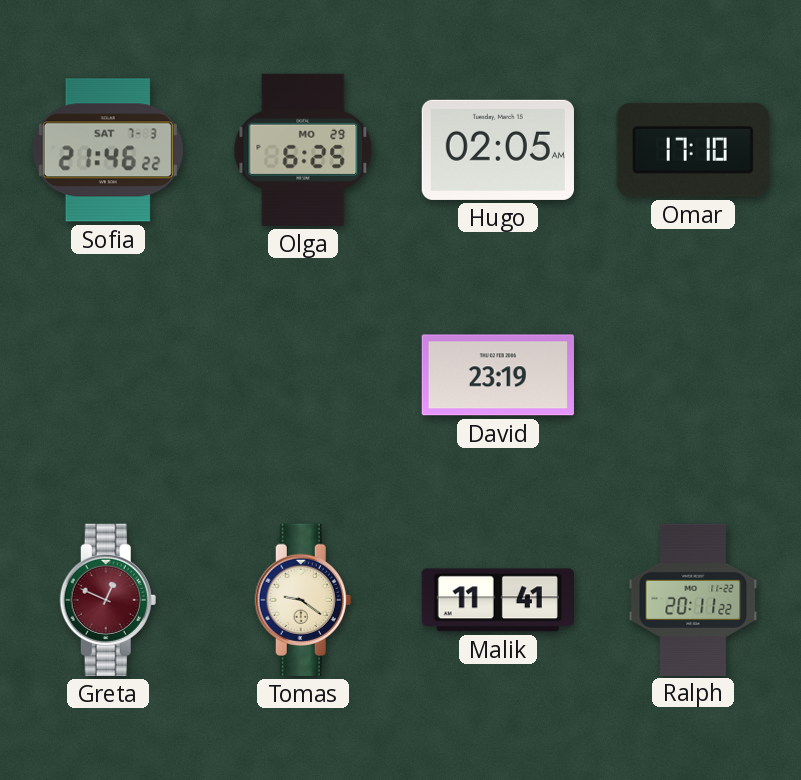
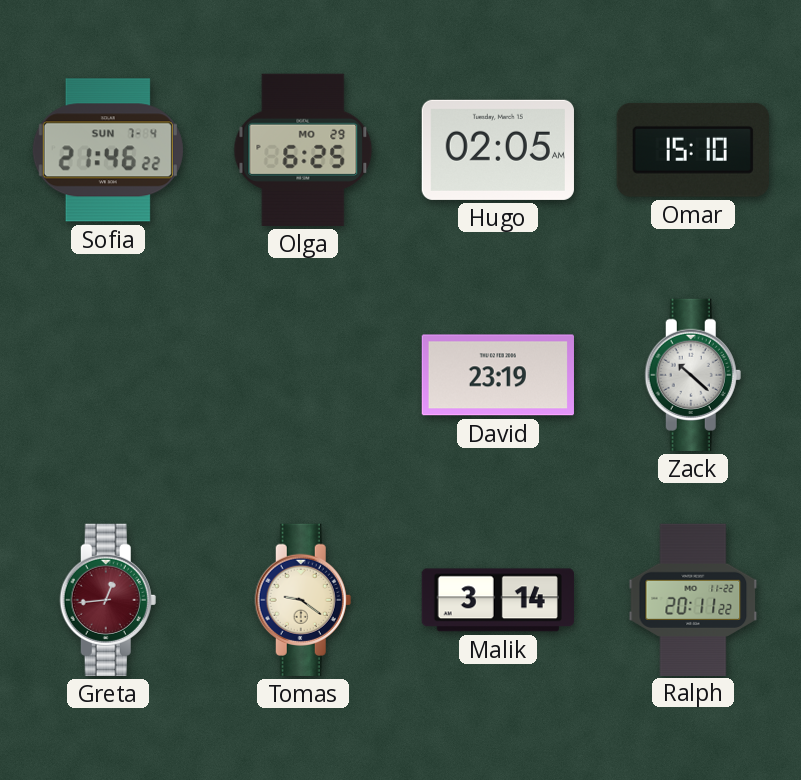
Sofia date: SAT 7-3 -> SUN 7-4 (108, 150)
Omar: 17:10 -> 15:10 (693, 150)
Zack: none -> 10:22 (693, 375)
Greta: 12:49 -> 12:44 (108, 600)
Malik: 11:41 -> 3:14 (498, 600)
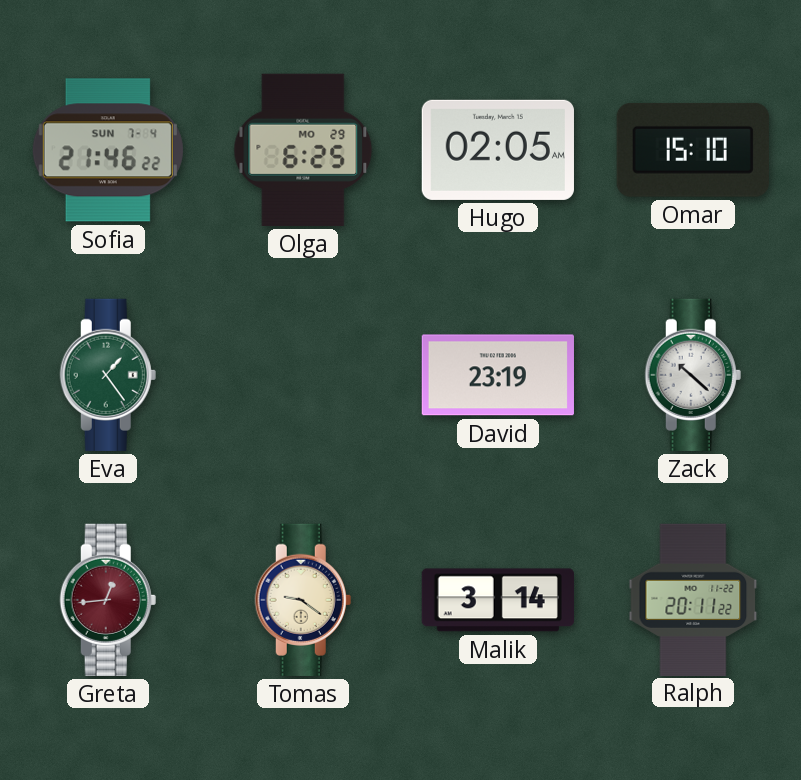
Eva: none -> 1:24 (108, 375)
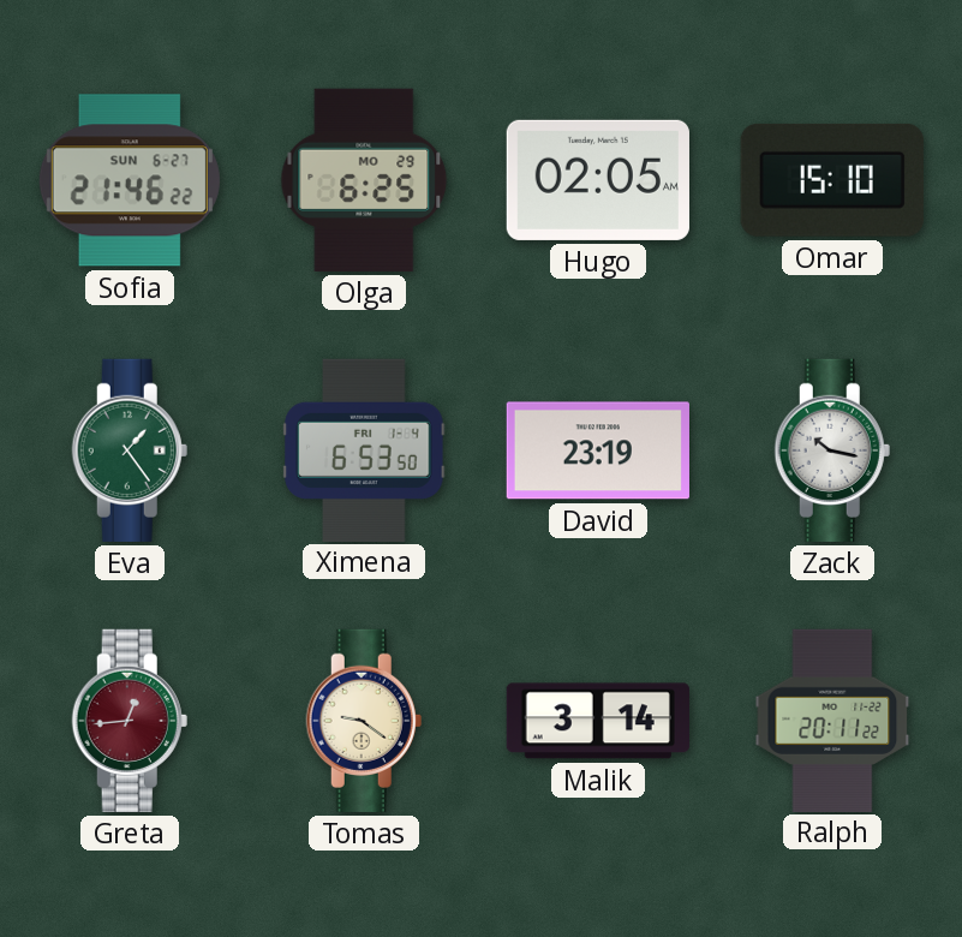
Sofia date: SUN 7-4 -> SUN 6-27 (130, 180)
Ximena: none -> 6:53 (364, 449)
Zack: 10:22 -> 10:17 (832, 450)
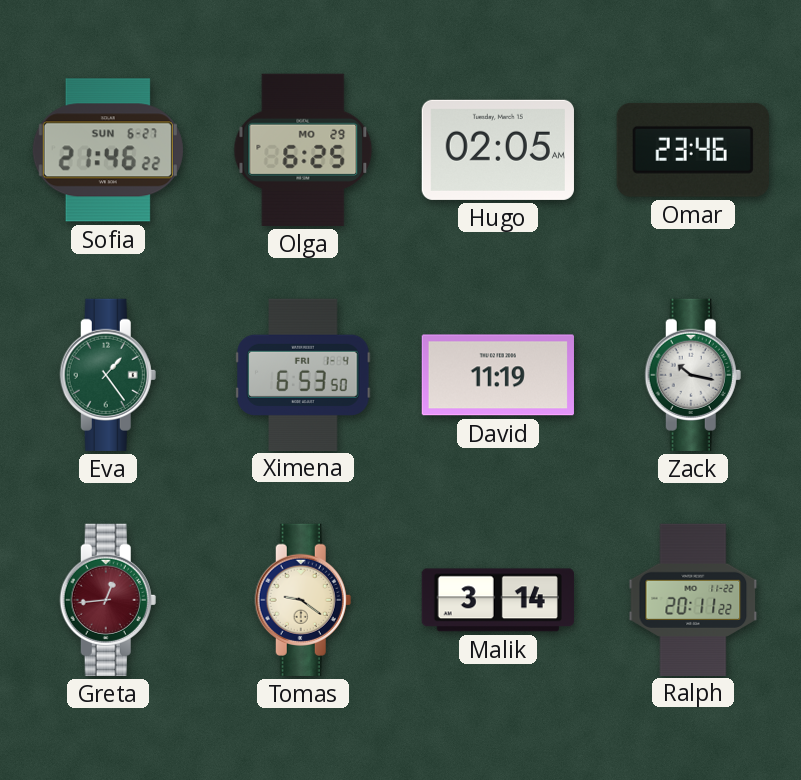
Omar: 15:10 -> 23:46 (693, 150)
David: 23:19 -> 11:19 (498, 375)
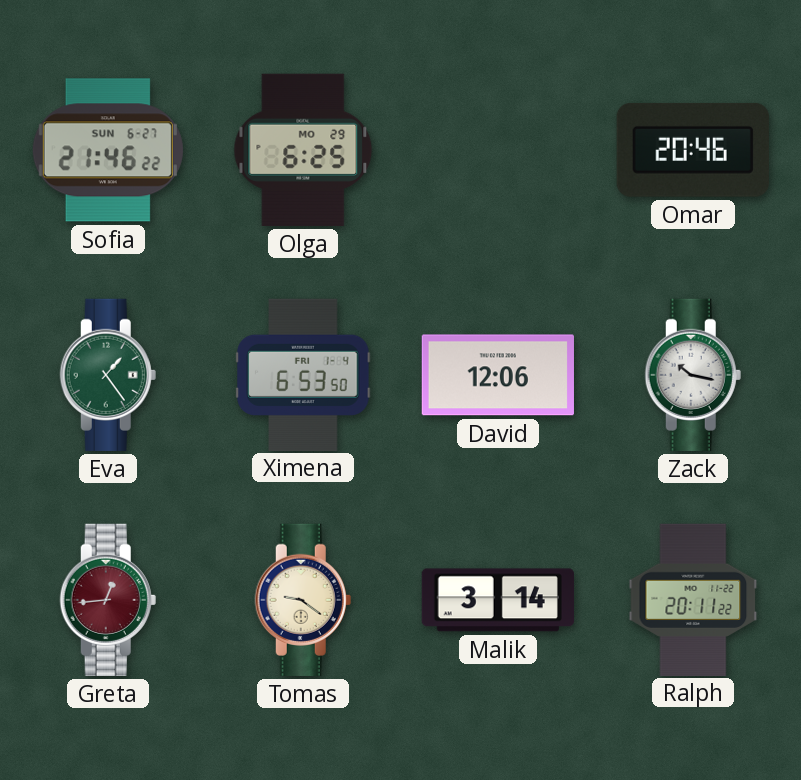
Hugo: 02:05 -> none (498, 150)
Omar: 23:46 -> 20:46 (693, 150)
David: 11:19 -> 12:06 (498, 375)
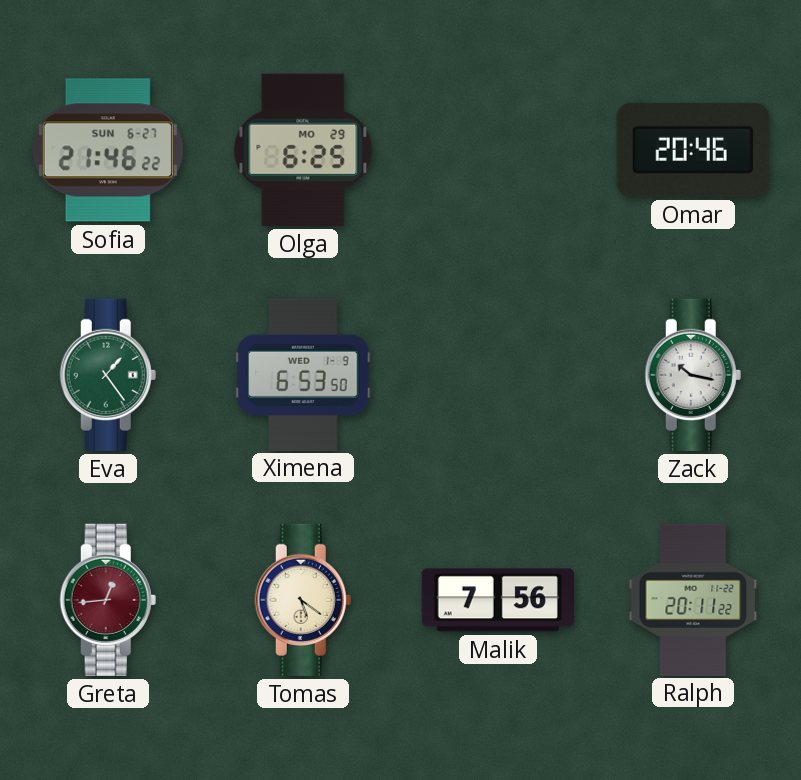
Ximena date: FRI 1-4 -> WED 1-9 (303, 374)
David: 12:06 -> none (498, 375)
Tomas: 9:21 -> 5:21 (303, 600)
Malik: 3:14 -> 7:56 (498, 600)
